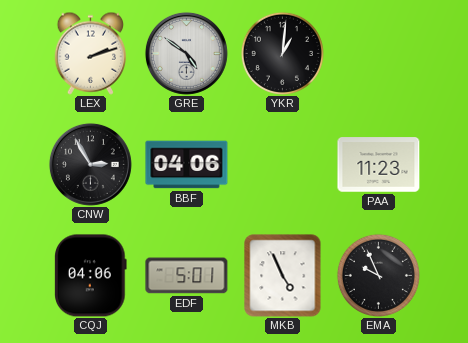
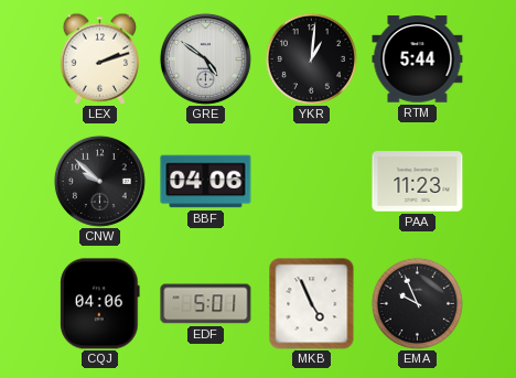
RTM: none -> 5:44 (418, 60)
CNW: 2:55 -> 9:52 (99, 181)
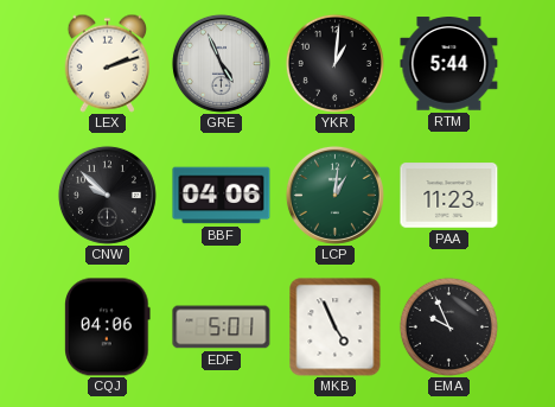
GRE: 4:51 -> 4:56 (221, 63)
LCP: none -> 1:01 (334, 195)
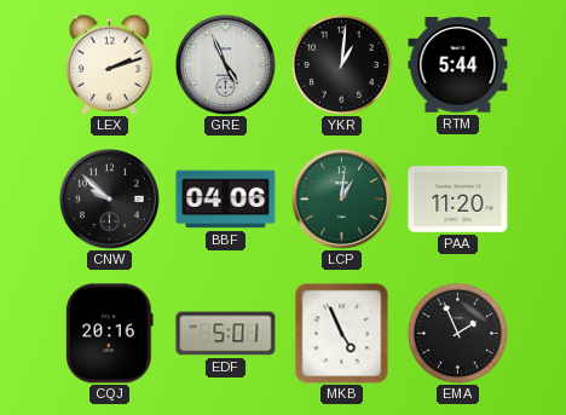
PAA: 11:23 -> 11:20 (458, 200)
CQJ: 04:06 -> 20:16 (110, 334)
EMA: 9:56 -> 1:56 (457, 333)
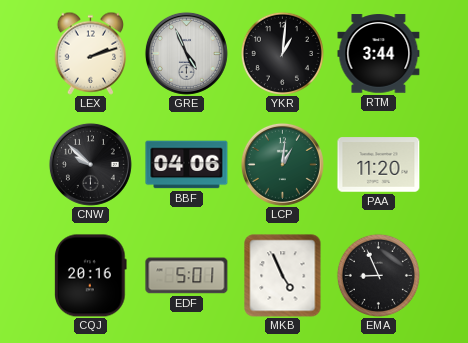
RTM: 5:44 -> 3:44 (379, 54)
EMA: 1:56 -> 8:56 (378, 275)
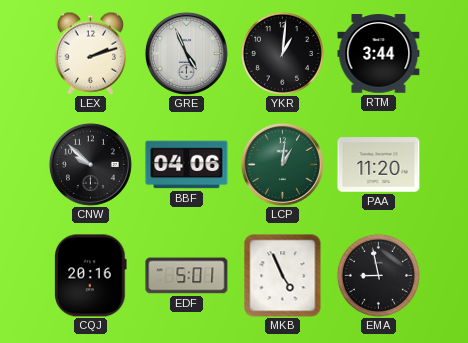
EMA: 8:56 -> 8:58 (378, 275)
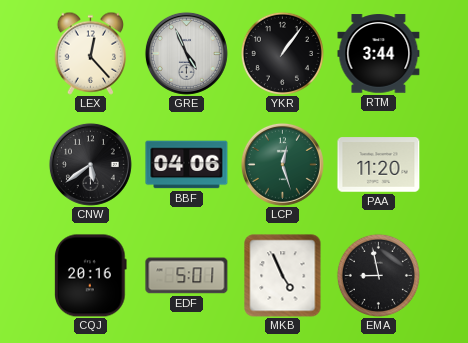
LEX: 2:12 -> 12:23 (90, 53)
YKR: 1:01 -> 1:06 (282, 53)
CNW: 9:52 -> 5:39 (90, 164)
LCP: 1:01 -> 12:27 (282, 164)
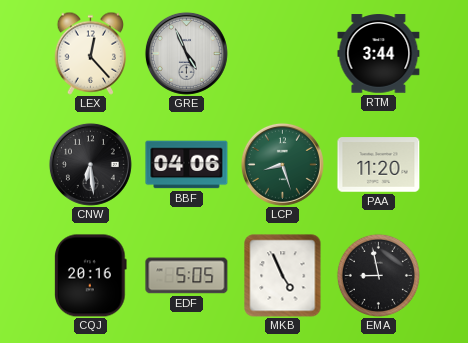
YKR: 1:06 -> none (282, 53)
CNW: 5:39 -> 6:29 (90, 164)
LCP: 12:27 -> 8:27 (282, 164)
EDF: 5:01 -> 5:05 (187, 276)
